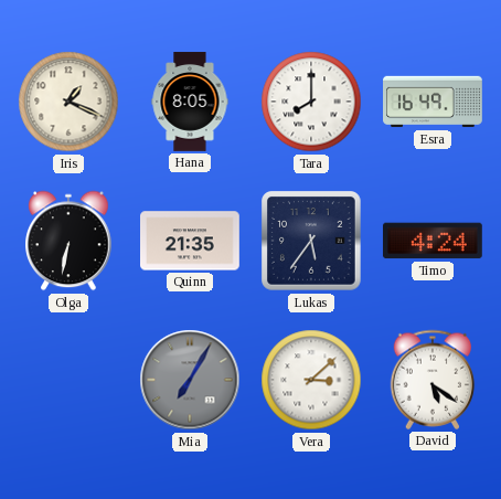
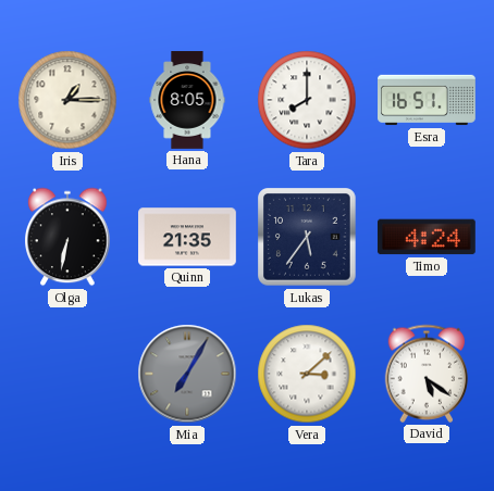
Iris: 1:19 -> 1:15 (67, 100)
Esra: 16:49 -> 16:51 (428, 100)
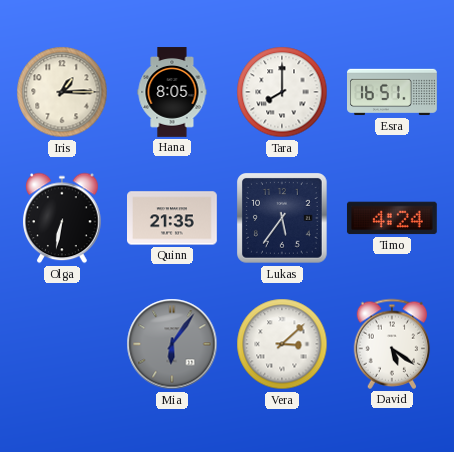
Mia: 7:05 -> 6:06 (172, 344)
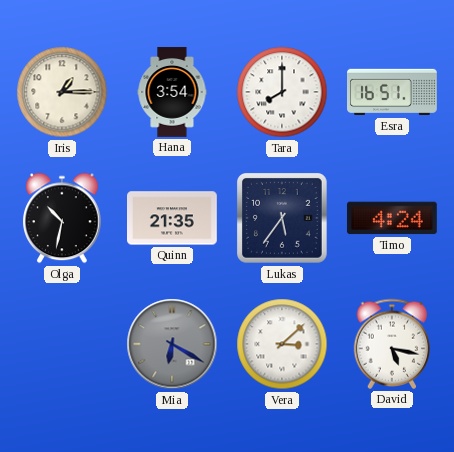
Hana: 8:05 -> 3:54 (172, 92)
Olga: 6:32 -> 10:32 (62, 218)
Mia: 6:06 -> 6:20 (172, 344)
David: 5:21 -> 5:17 (392, 344)
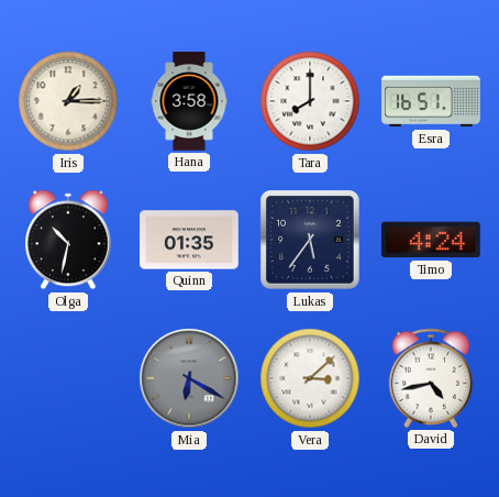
Hana: 3:54 -> 3:58 (189, 101)
Quinn: 21:35 -> 01:35 (190, 240)
David: 5:17 -> 4:43 (431, 378)
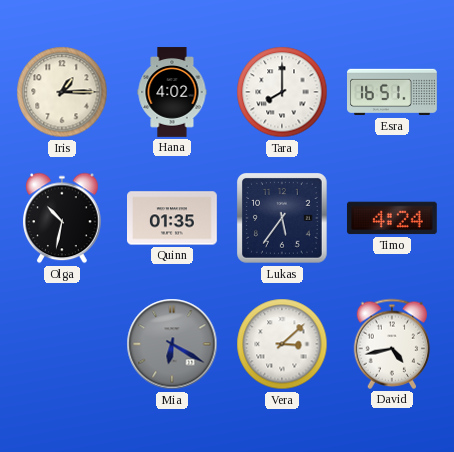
Hana: 3:58 -> 4:02 (172, 92)
